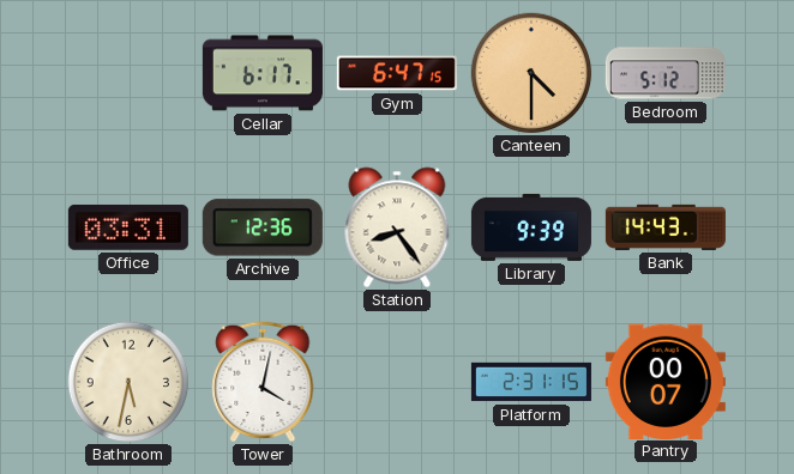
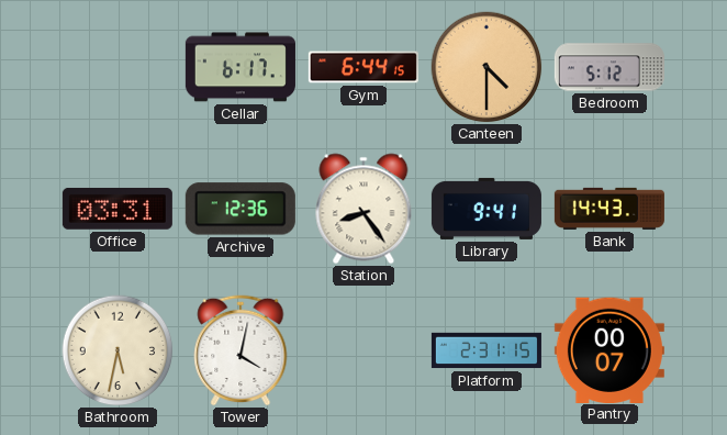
Gym: 6:47 -> 6:44 (363, 67)
Library: 9:39 -> 9:41 (486, 209)
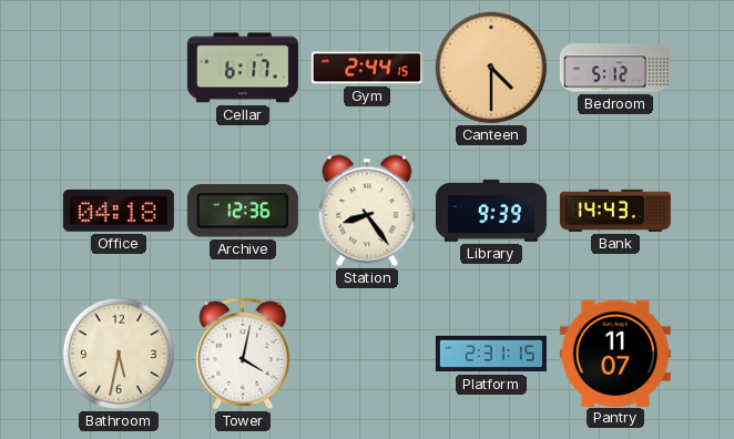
Gym: 6:44 -> 2:44 (367, 68)
Office: 03:31 -> 04:18 (119, 211)
Library: 9:41 -> 9:39 (491, 211)
Pantry: 00:07 -> 11:07 (615, 353)
